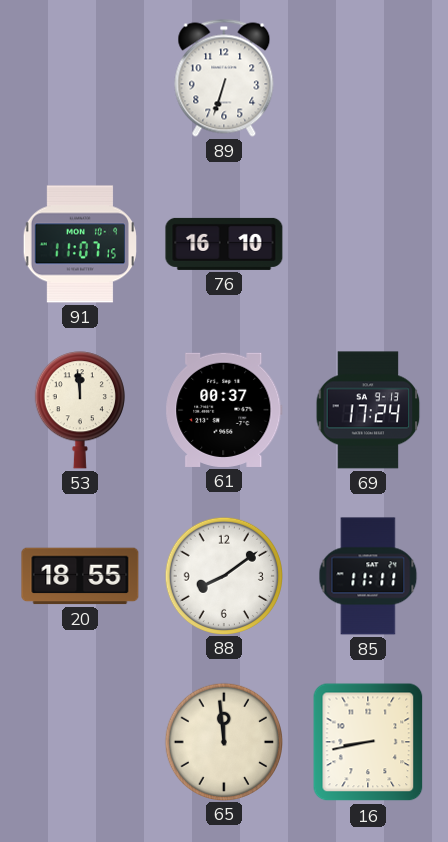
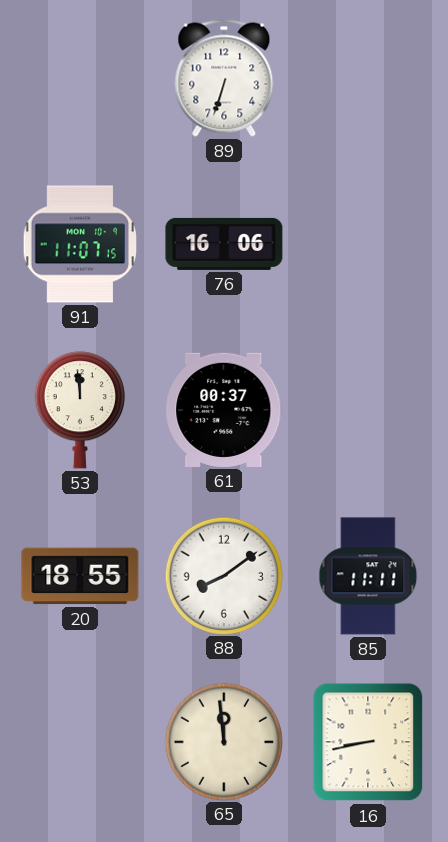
76: 16:10 -> 16:06 (224, 244)
69: 17:24 -> none (368, 410)
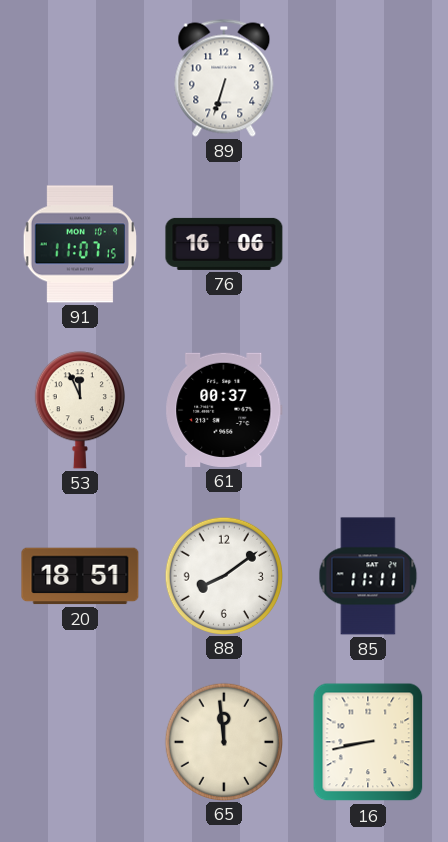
53: 11:59 -> 11:56 (80, 410)
20: 18:55 -> 18:51 (80, 576)
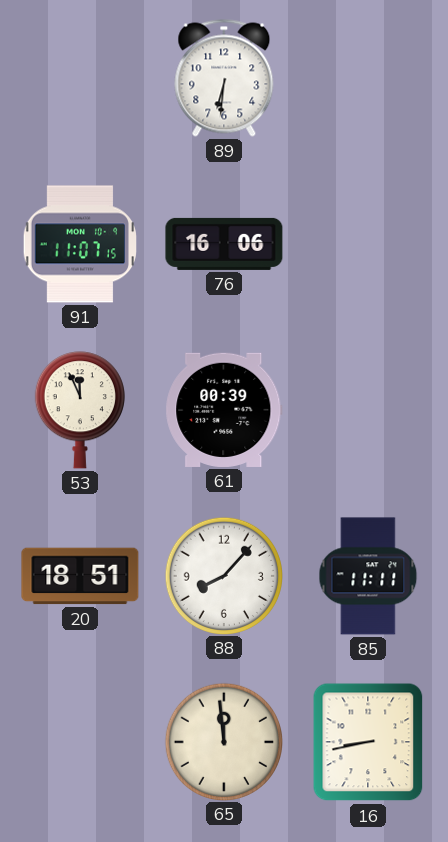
89: 6:33 -> 6:31 (224, 78)
61: 00:37 -> 00:39 (224, 410)
88: 8:09 -> 8:07 (223, 575)
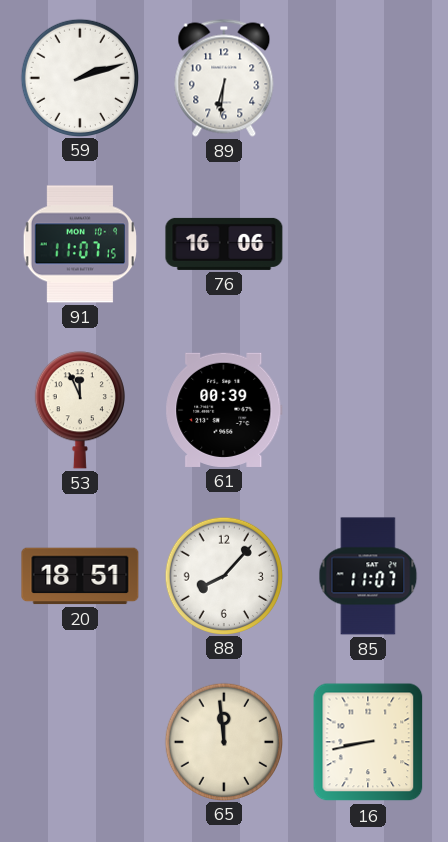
59: none -> 2:12 (79, 77)
85: 11:11 -> 11:07 (368, 576)
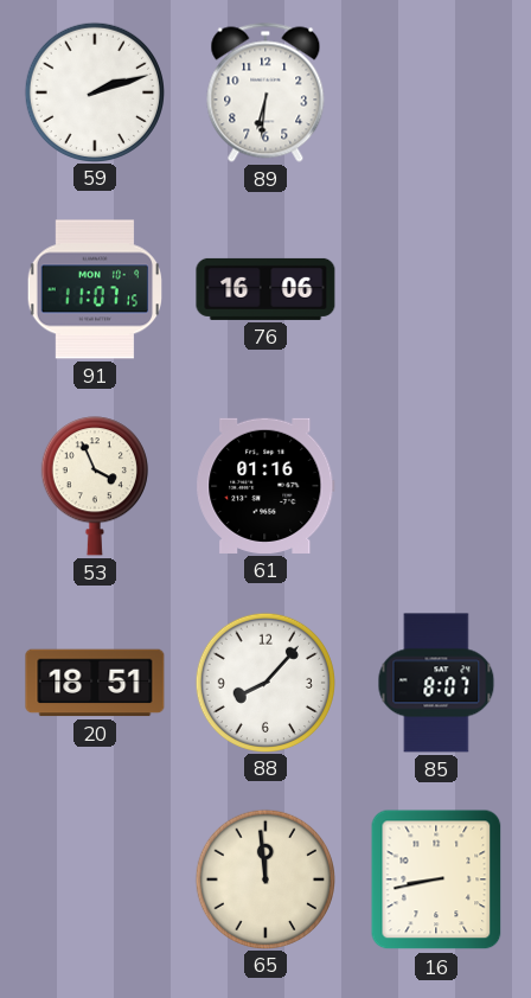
53: 11:56 -> 3:56 (95, 486)
61: 00:39 -> 01:16 (265, 486)
85: 11:07 -> 8:07 (436, 683)
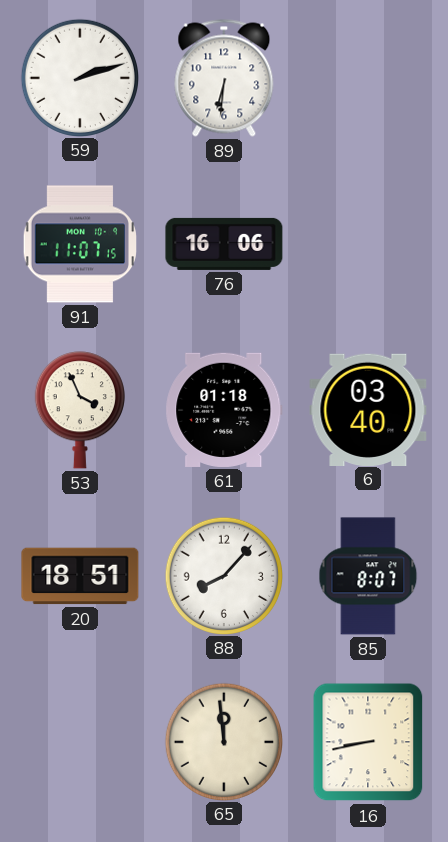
61: 01:16 -> 01:18 (224, 410)
6: none -> 03:40 (368, 409)
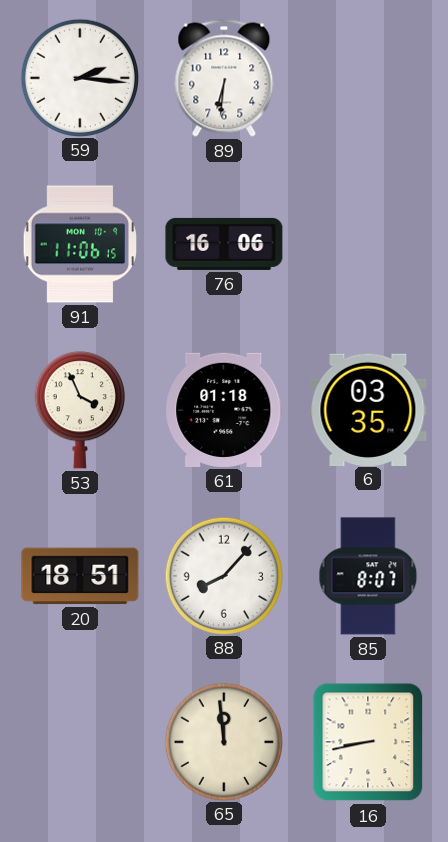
59: 2:12 -> 2:16 (79, 77)
91: 11:07 -> 11:06 (79, 244)
6: 03:40 -> 03:35 (368, 409)
